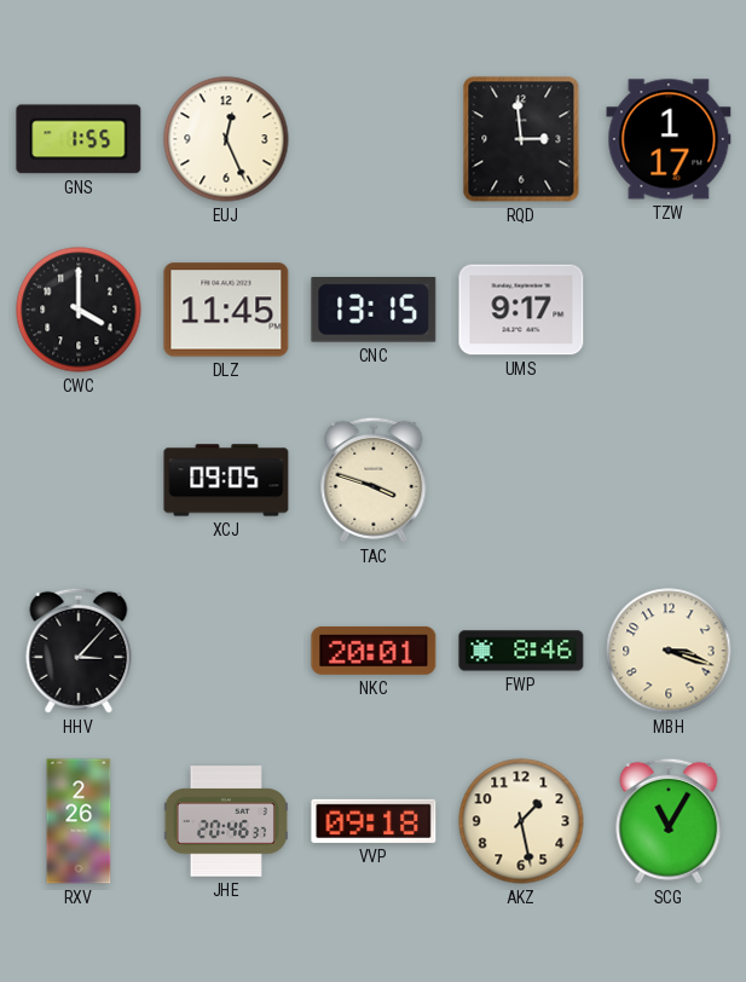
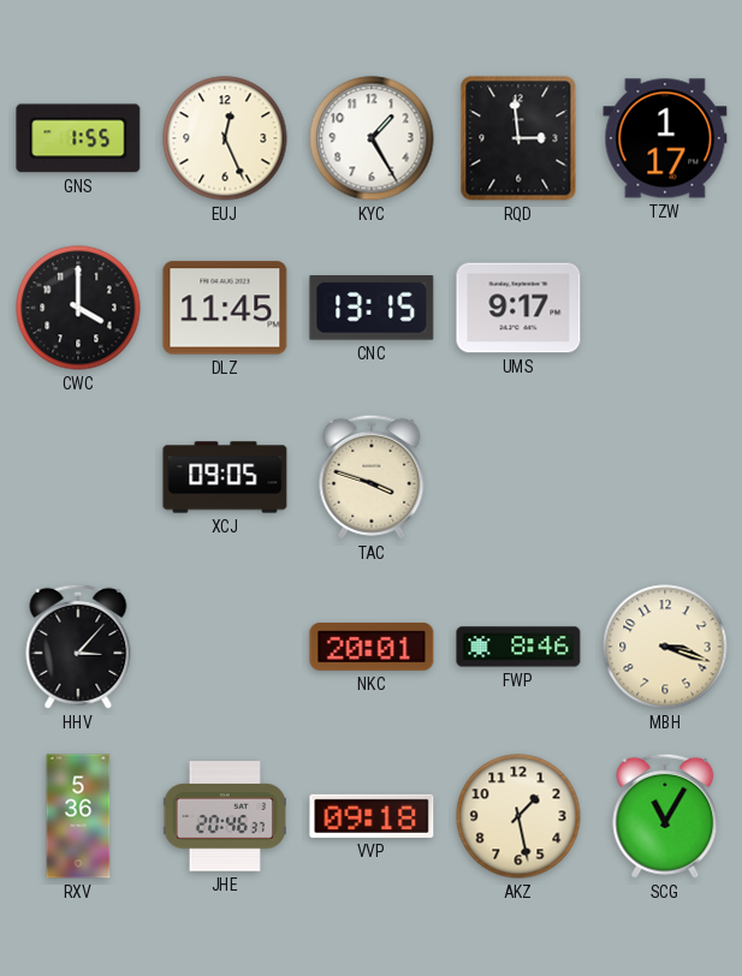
KYC: none -> 1:25 (372, 138)
RXV: 2:26 -> 5:36 (78, 816)
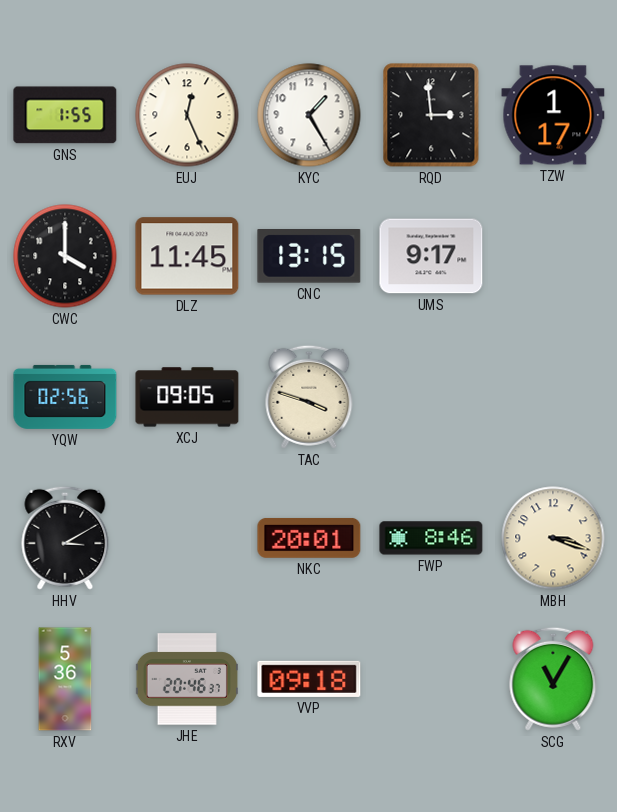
YQW: none -> 02:56 (65, 397)
HHV: 3:07 -> 3:10 (65, 538)
AKZ: 1:28 -> none (518, 816)
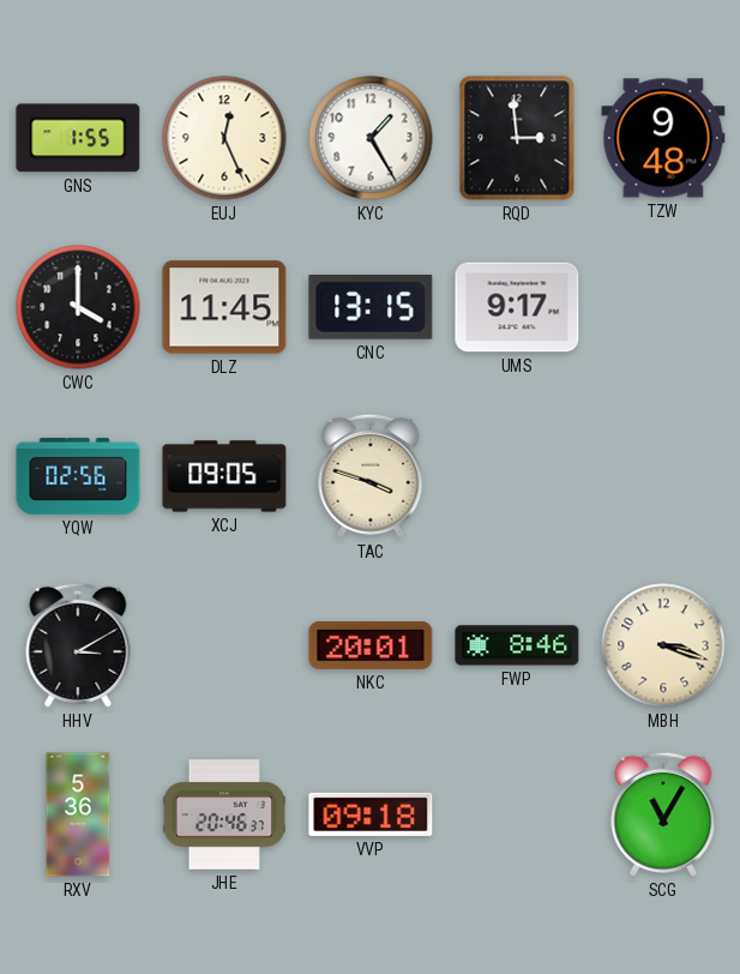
TZW: 1:17 -> 9:48 (663, 138)
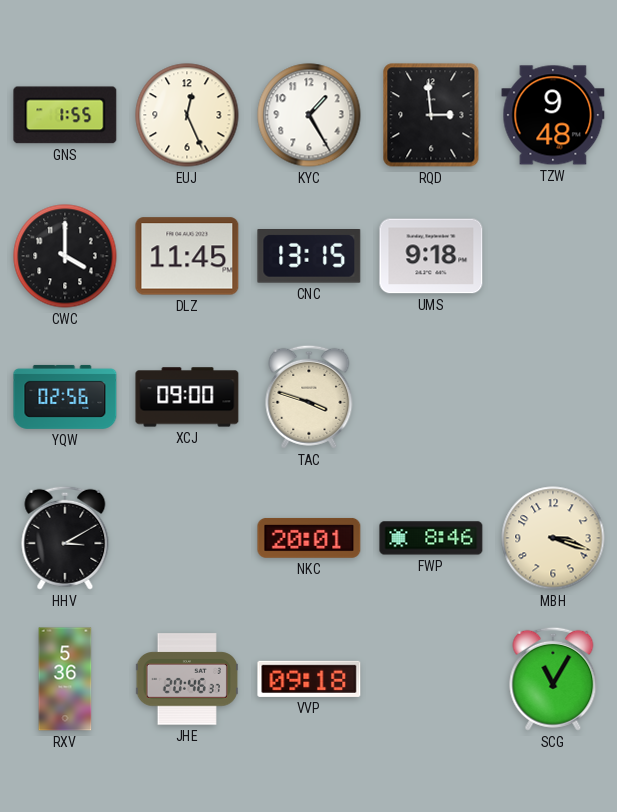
UMS: 9:17 -> 9:18 (431, 256)
XCJ: 09:05 -> 09:00 (187, 397)
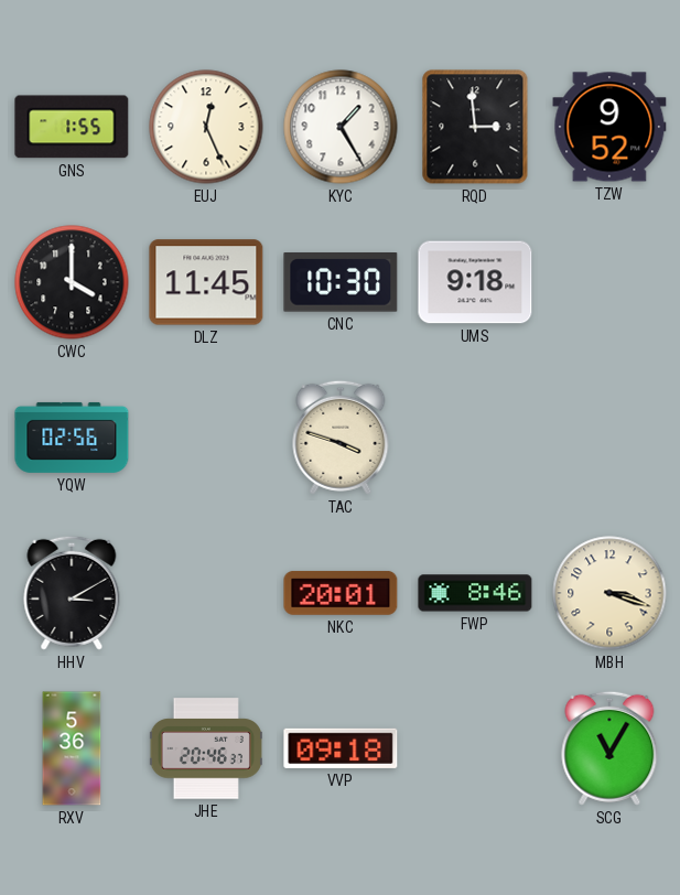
TZW: 9:48 -> 9:52 (609, 127)
CNC: 13:15 -> 10:30 (341, 283)
XCJ: 09:00 -> none (187, 397)
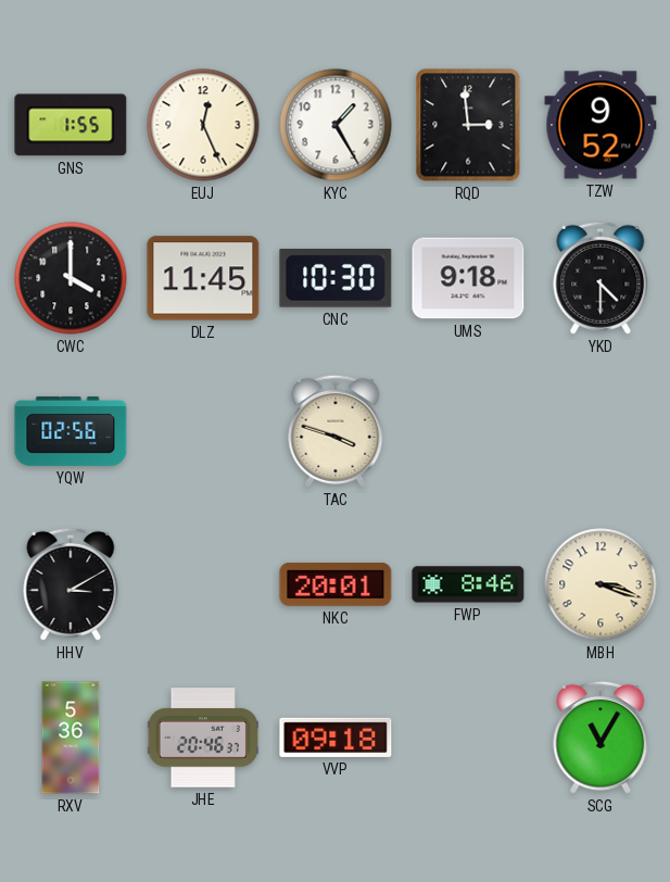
YKD: none -> 4:30 (601, 278)
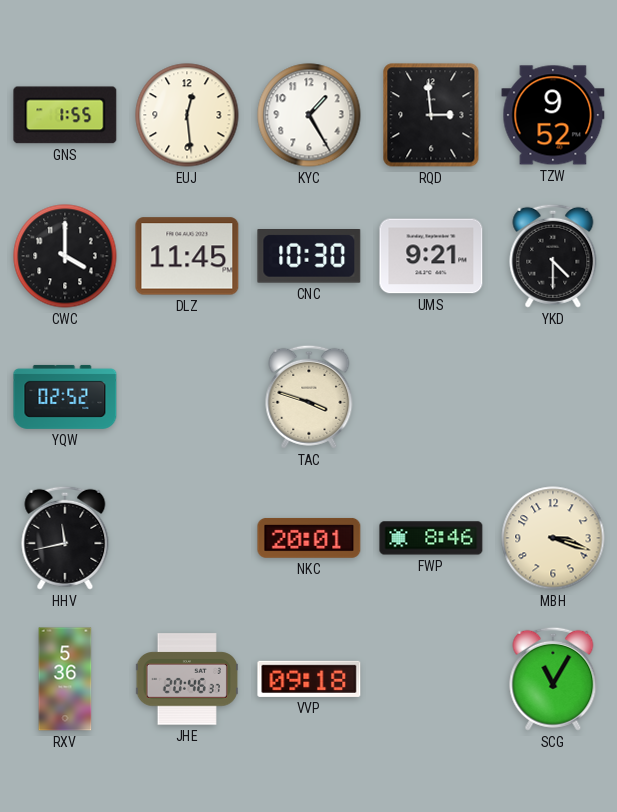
EUJ: 12:26 -> 12:29 (187, 115)
UMS: 9:18 -> 9:21 (431, 256)
YQW: 02:56 -> 02:52 (65, 397)
HHV: 3:10 -> 11:43 (65, 538)
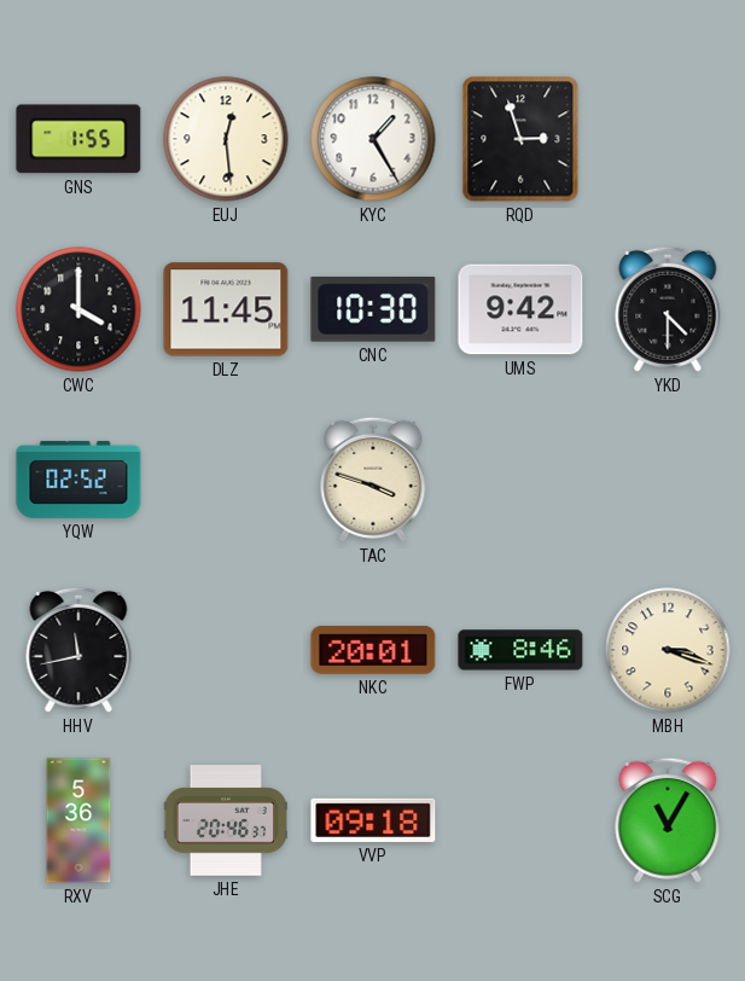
RQD: 2:59 -> 2:57 (520, 139)
TZW: 9:52 -> none (553, 115)
UMS: 9:21 -> 9:42 (520, 309)
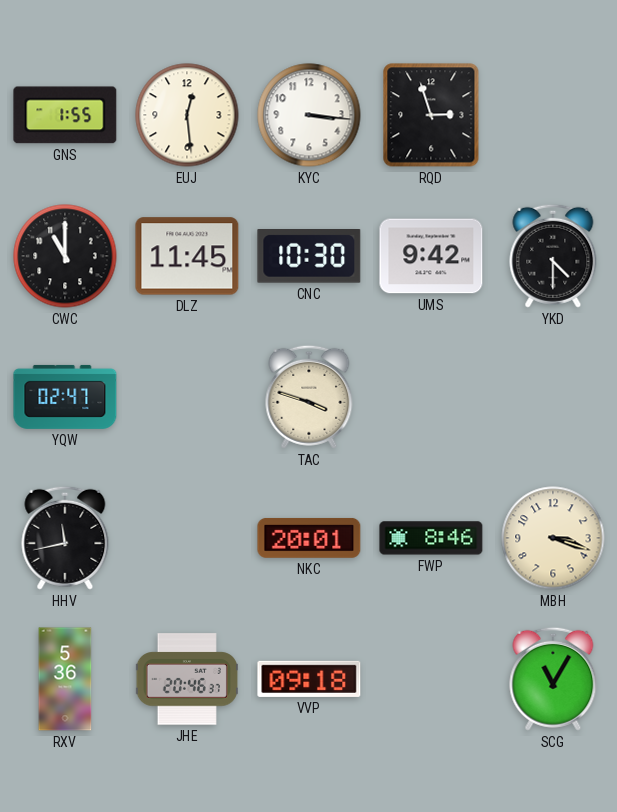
KYC: 1:25 -> 3:16 (309, 115)
CWC: 4:00 -> 11:00 (65, 256)
YQW: 02:52 -> 02:47 (65, 397)
